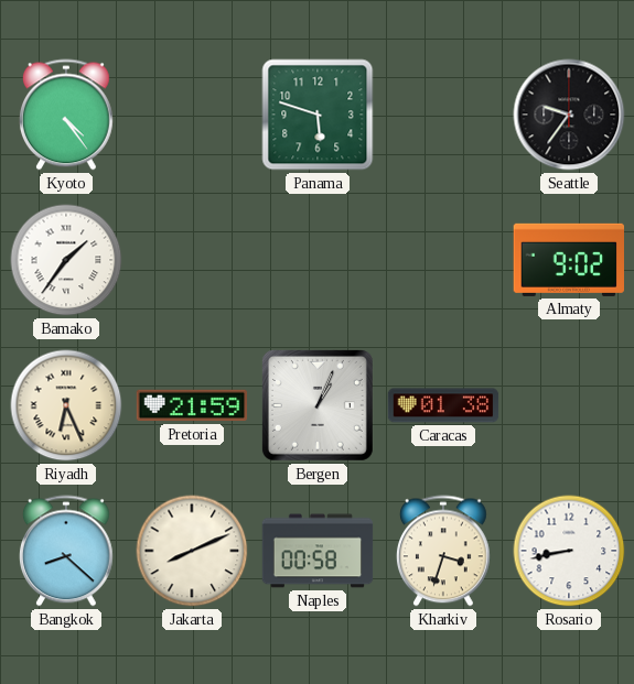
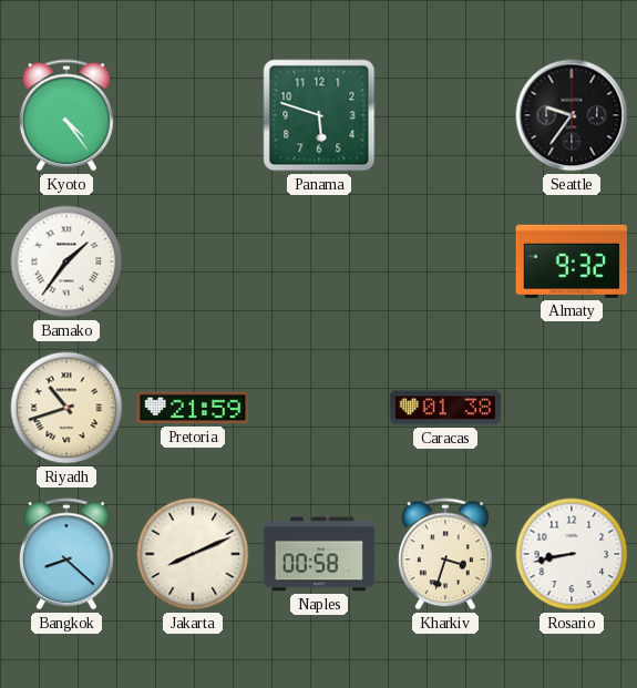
Almaty: 9:02 -> 9:32 (571, 261)
Riyadh: 6:26 -> 10:42 (66, 408)
Bergen: 1:04 -> none (318, 405)
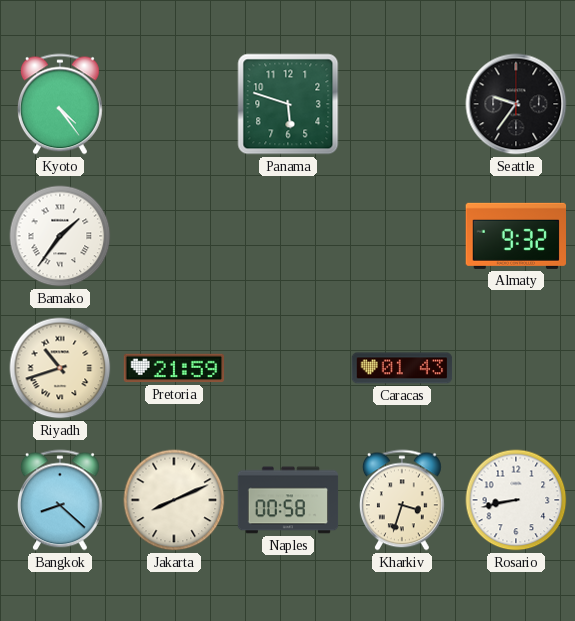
Caracas: 01:38 -> 01:43 (402, 368)
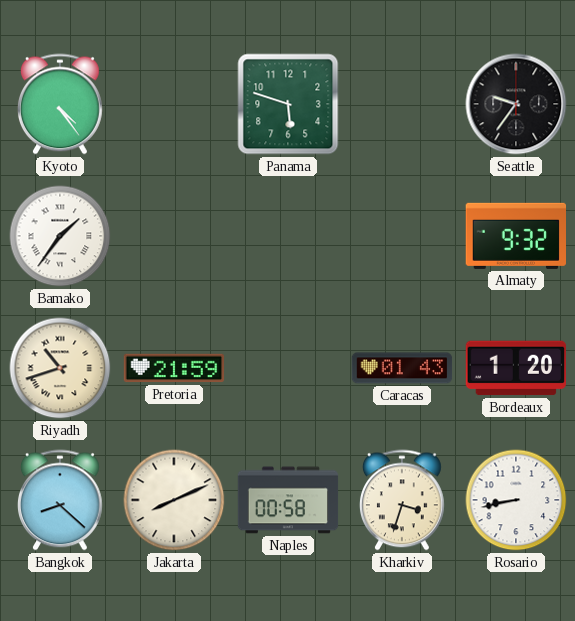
Bordeaux: none -> 1:20 (515, 368)
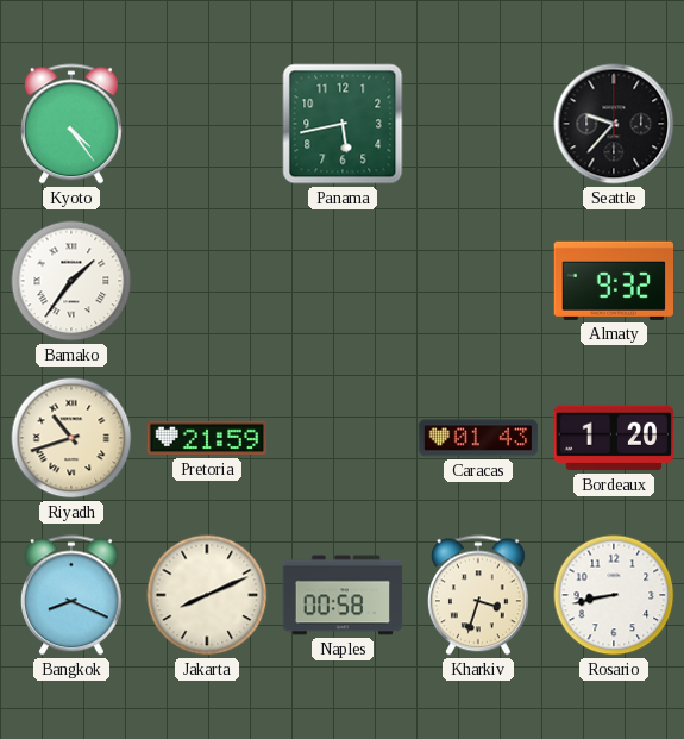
Panama: 5:48 -> 5:43 (343, 124)
Seattle: 9:36 -> 9:37 (614, 124)
Bangkok: 8:22 -> 8:19 (71, 595)
